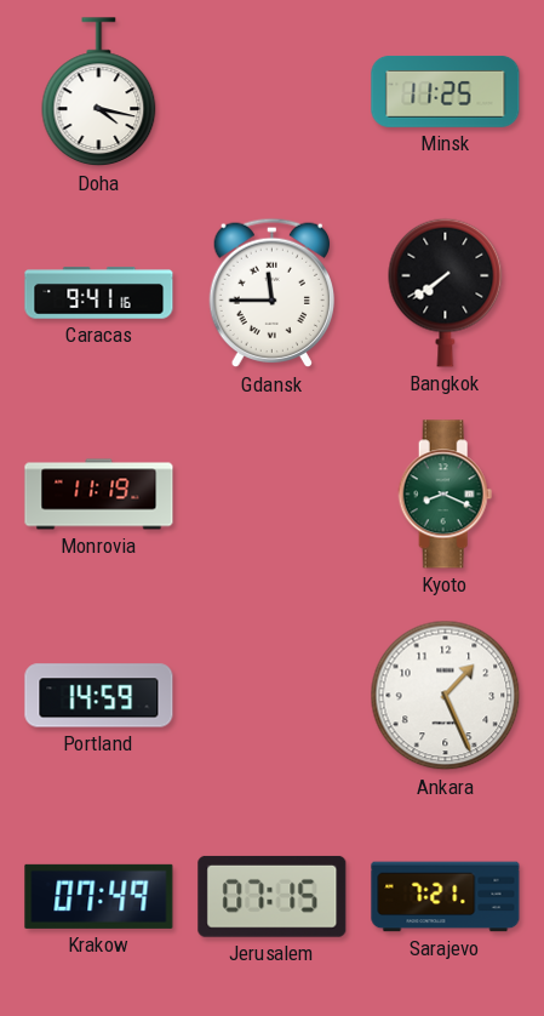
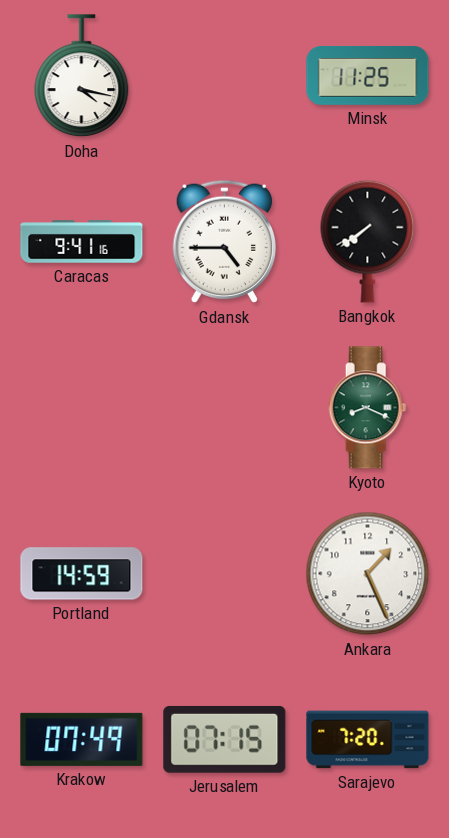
Gdansk: 11:45 -> 4:45 (224, 242)
Monrovia: 11:19 -> none (99, 495)
Sarajevo: 7:21 -> 7:20 (368, 740)
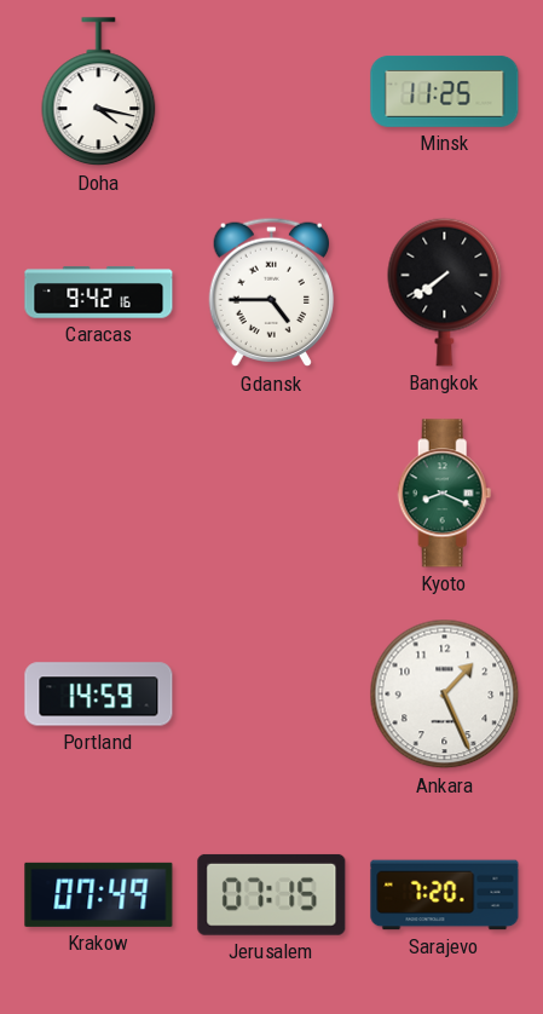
Caracas: 9:41 -> 9:42 (99, 293)
